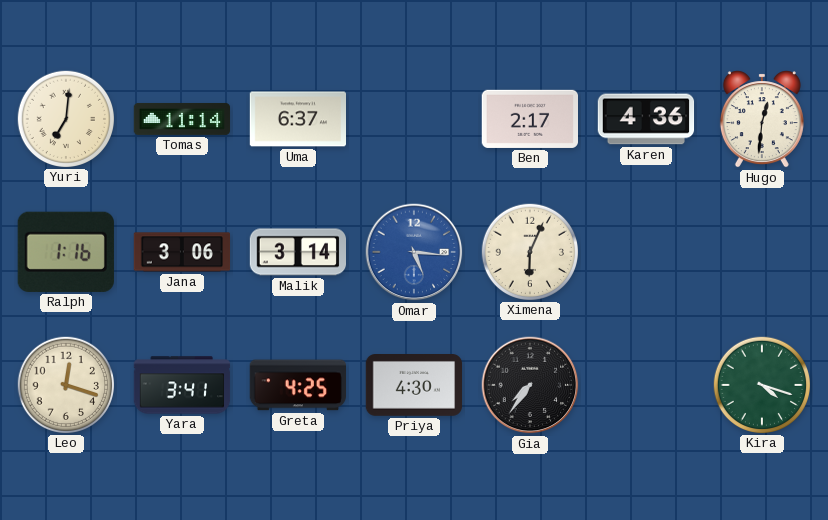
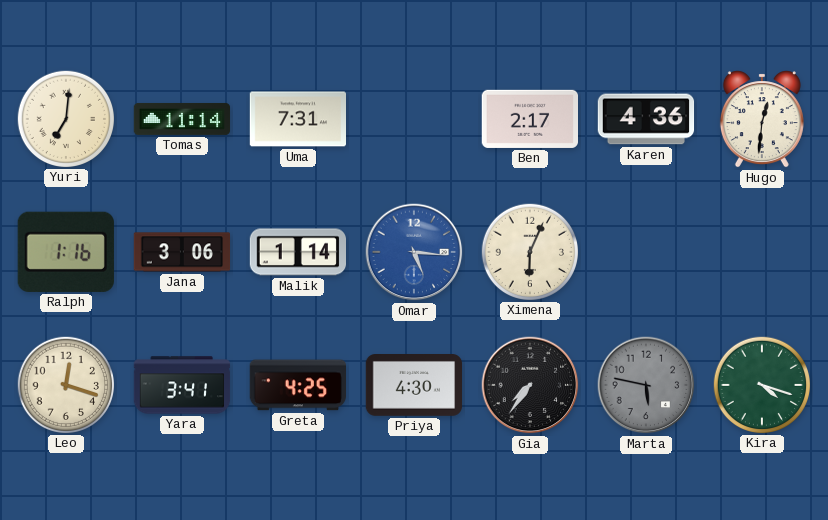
Uma: 6:37 -> 7:31 (297, 119)
Malik: 3:14 -> 1:14 (297, 252)
Marta: none -> 5:47 (646, 385)
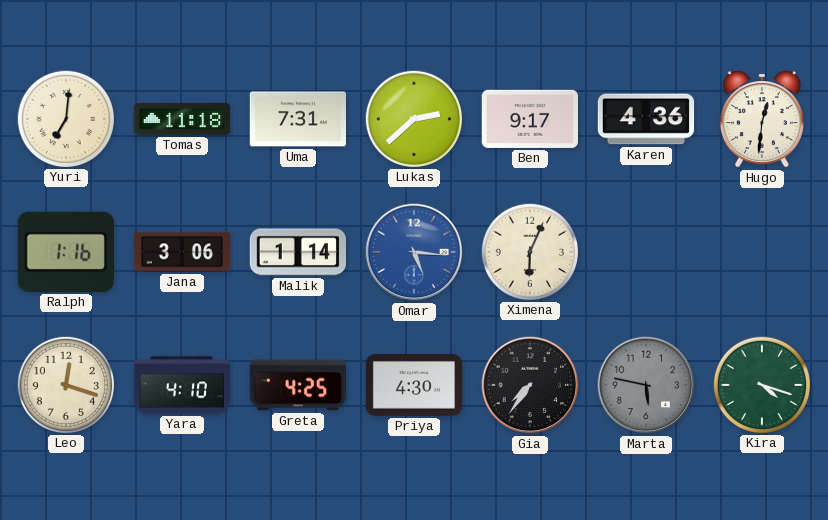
Tomas: 11:14 -> 11:18 (182, 119)
Lukas: none -> 2:38 (413, 118)
Ben: 2:17 -> 9:17 (529, 119)
Yara: 3:41 -> 4:10 (182, 385)
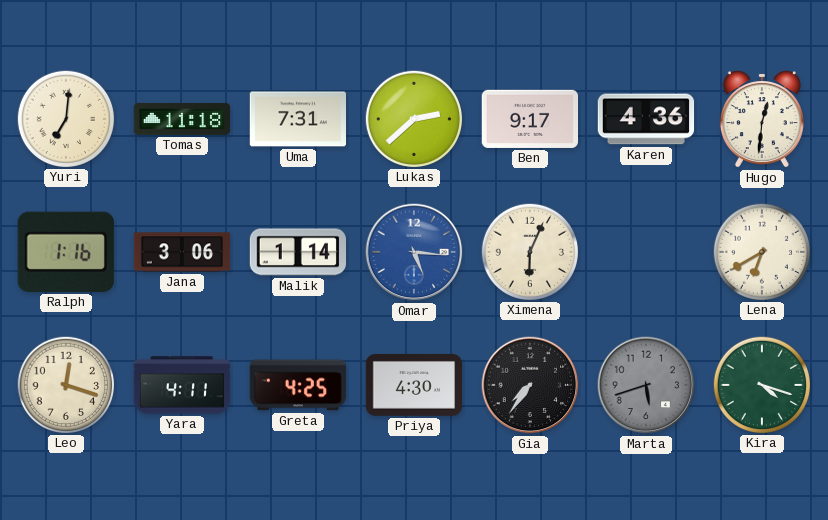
Lena: none -> 6:40 (761, 251)
Yara: 4:10 -> 4:11 (182, 385)
Marta: 5:47 -> 5:42 (646, 385)
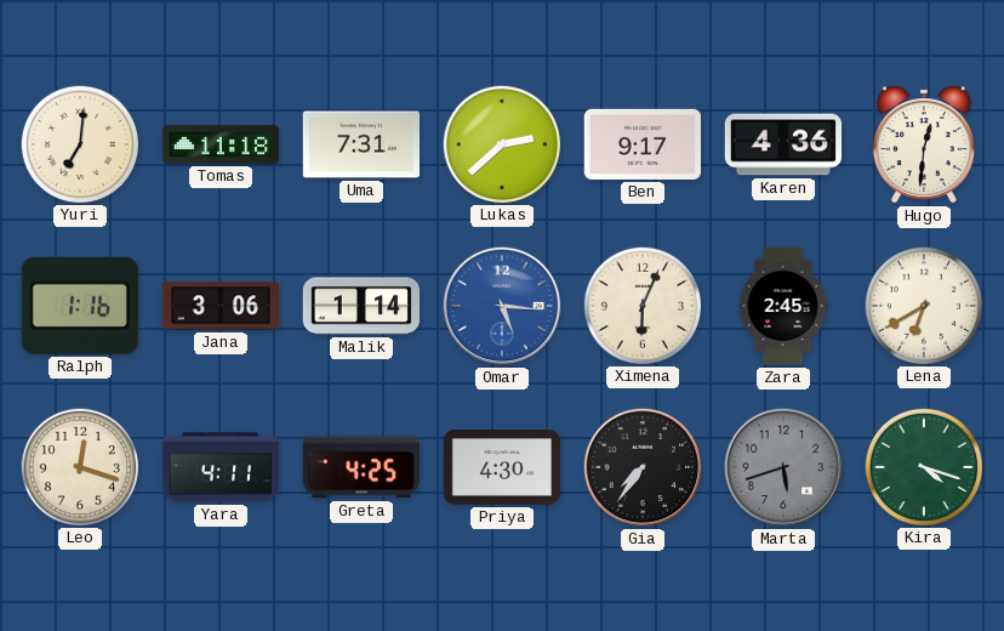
Zara: none -> 2:45 (783, 306)
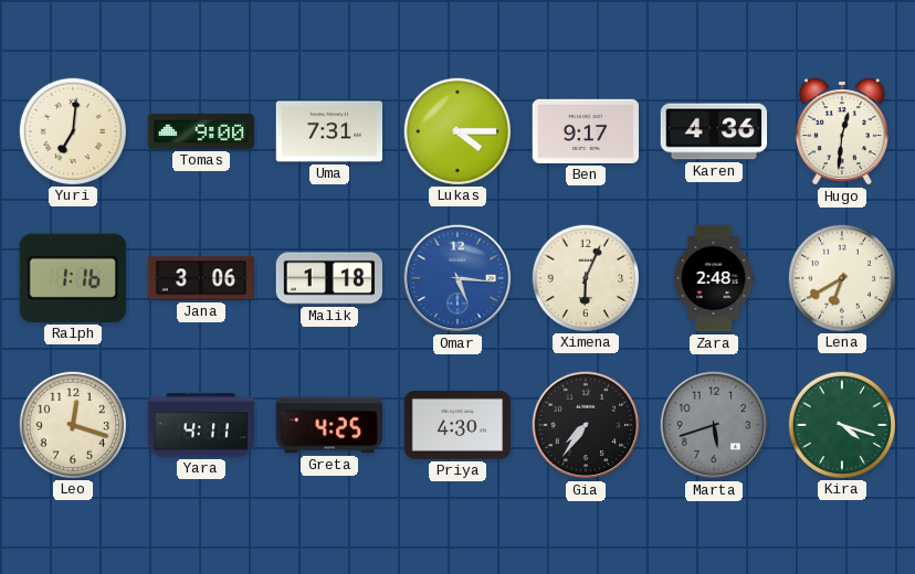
Tomas: 11:18 -> 9:00 (201, 131)
Lukas: 2:38 -> 4:15 (456, 130)
Malik: 1:14 -> 1:18 (328, 278)
Zara: 2:45 -> 2:48 (714, 278)
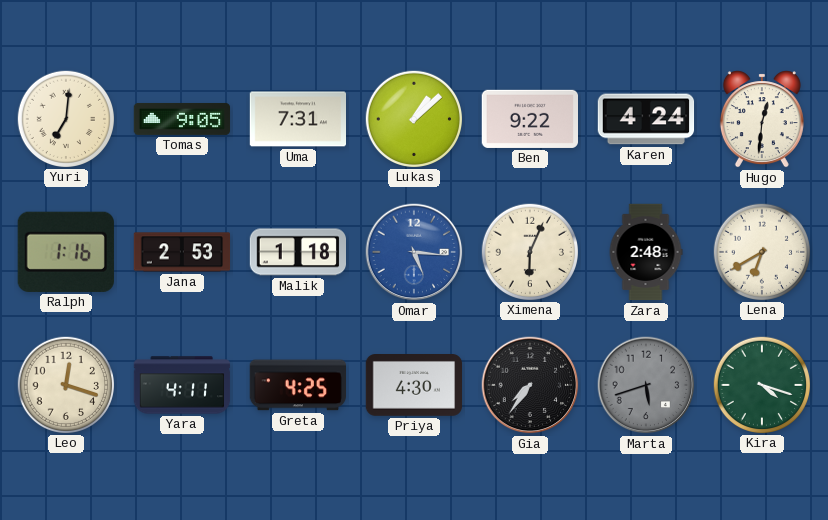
Tomas: 9:00 -> 9:05 (182, 119)
Lukas: 4:15 -> 1:08 (413, 118)
Ben: 9:17 -> 9:22 (529, 119)
Karen: 4:36 -> 4:24 (646, 119)
Jana: 3:06 -> 2:53 (182, 252)
